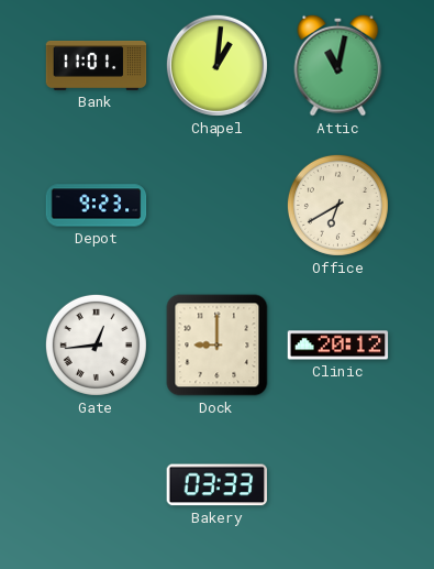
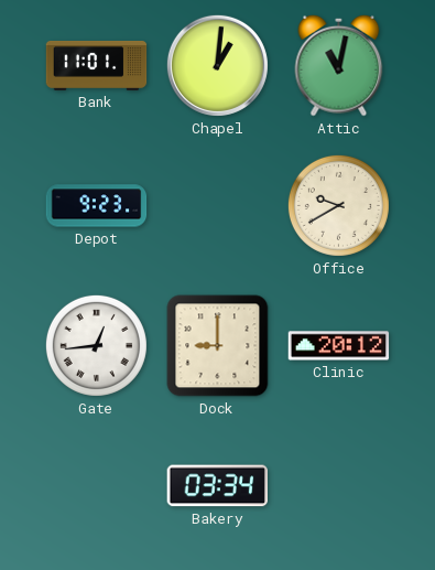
Office: 6:40 -> 9:40 (338, 205)
Bakery: 03:33 -> 03:34 (217, 486)
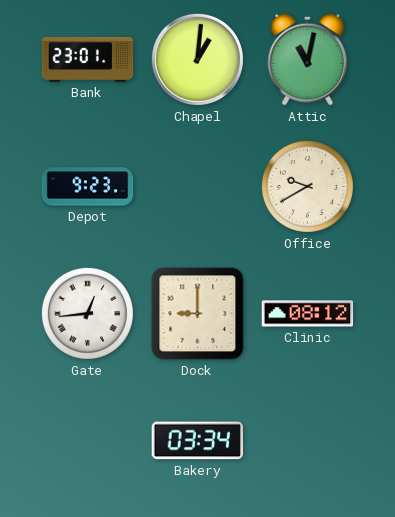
Bank: 11:01 -> 23:01 (88, 59)
Clinic: 20:12 -> 08:12 (308, 314)
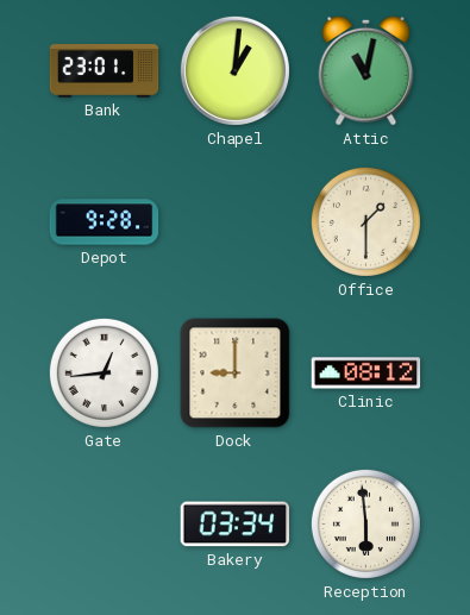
Depot: 9:23 -> 9:28 (105, 222)
Office: 9:40 -> 1:30 (365, 221)
Reception: none -> 5:59 (365, 523)
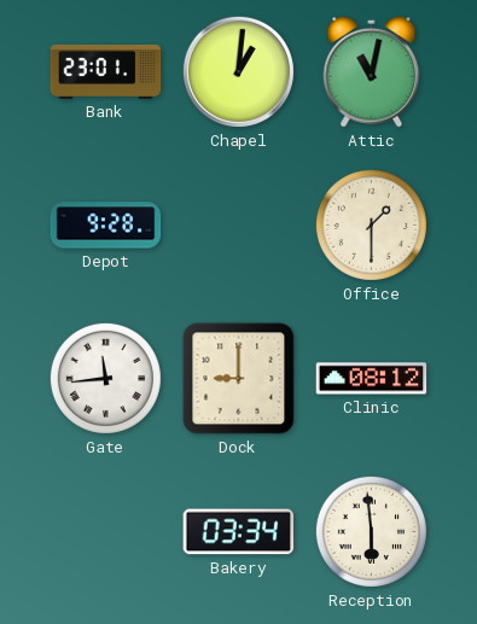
Gate: 12:44 -> 11:44 (105, 378)
